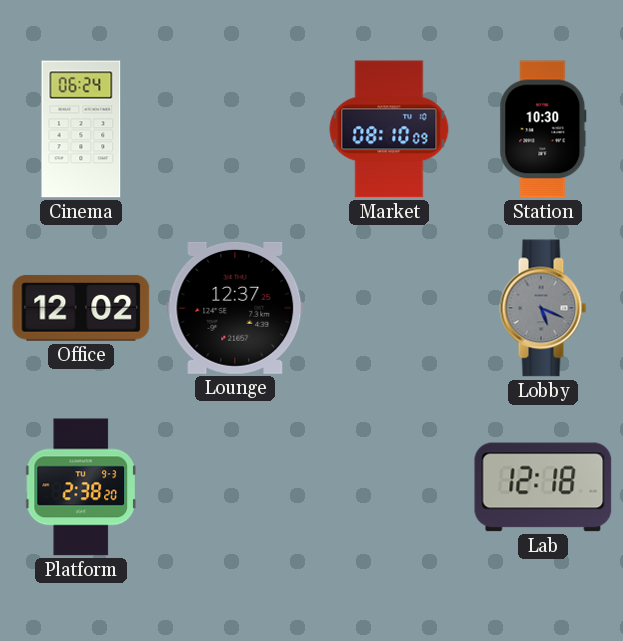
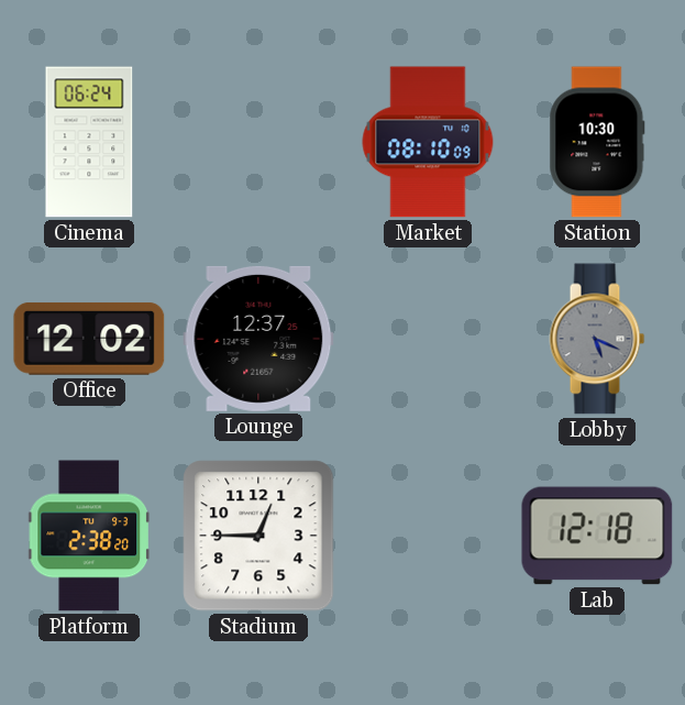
Stadium: none -> 12:45 (258, 536)
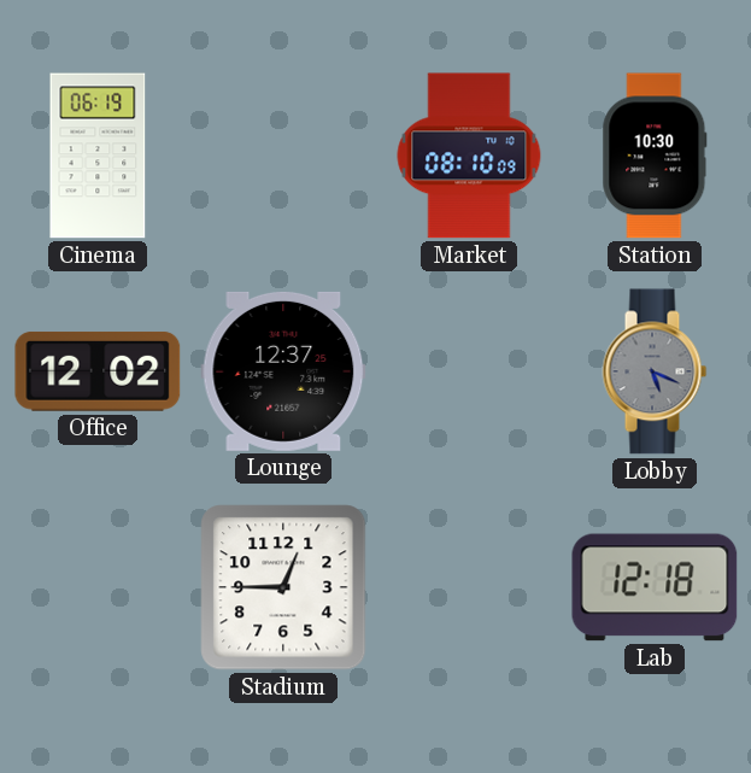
Cinema: 06:24 -> 06:19 (98, 156)
Platform: 2:38 -> none (88, 536)
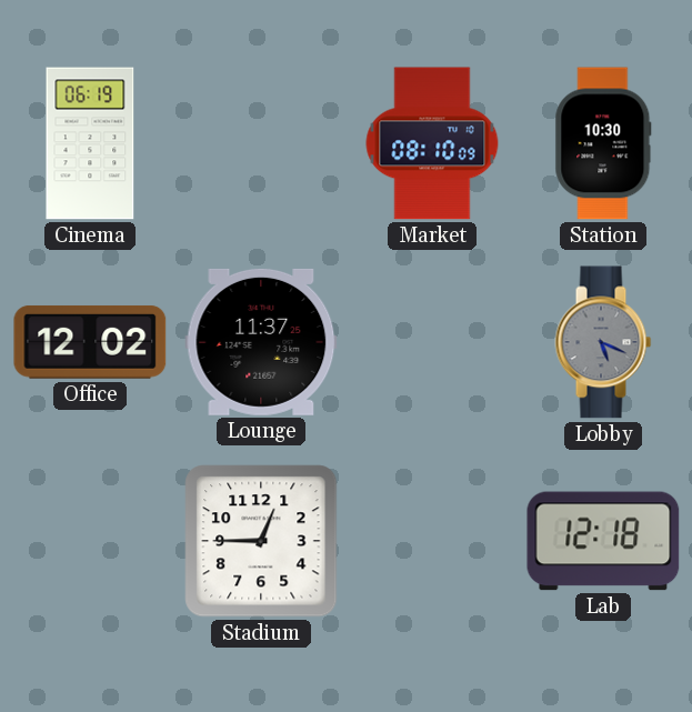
Lounge: 12:37 -> 11:37 (261, 342)
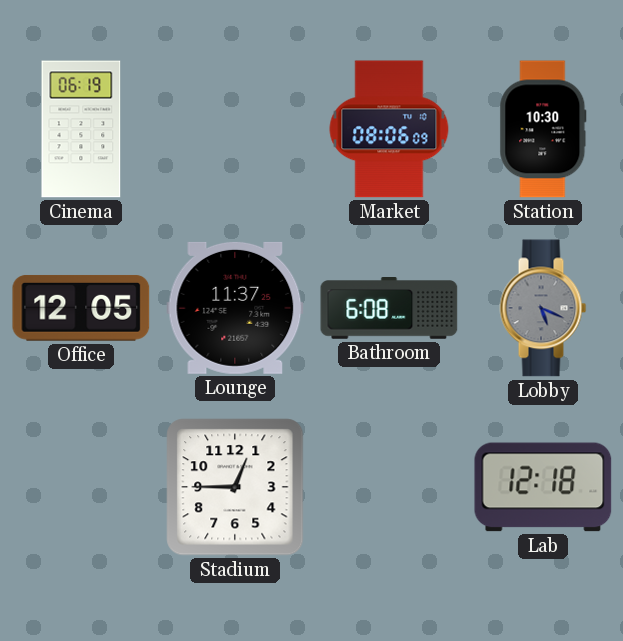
Market: 08:10 -> 08:06 (389, 129)
Office: 12:02 -> 12:05 (81, 308)
Bathroom: none -> 6:08 (389, 309)
